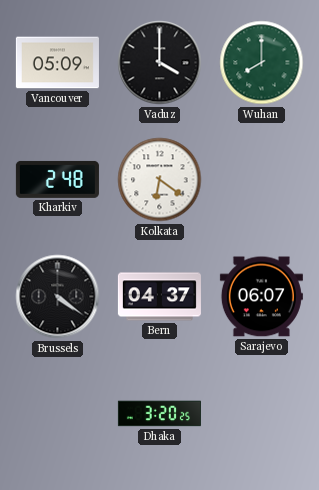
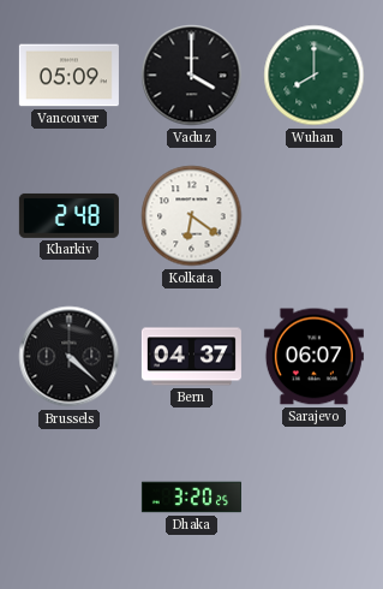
Brussels: 4:21 -> 4:22 (70, 357)
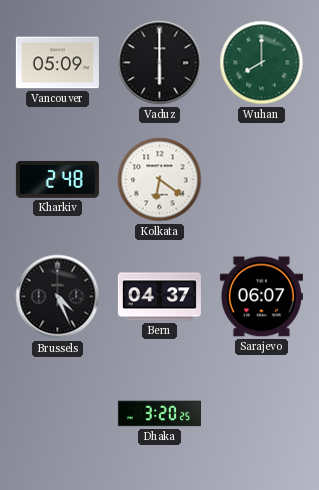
Vaduz: 4:00 -> 6:00 (160, 63)
Brussels: 4:22 -> 4:26 (58, 297)
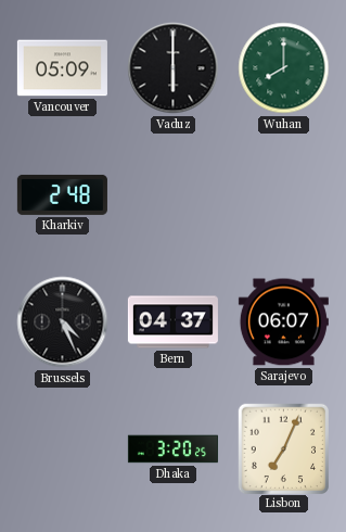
Kolkata: 6:21 -> none (160, 180)
Lisbon: none -> 7:04 (283, 448)
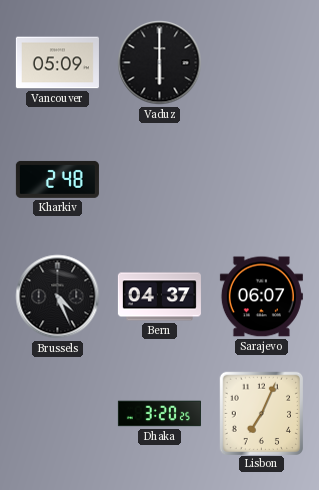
Wuhan: 8:00 -> none (284, 68)
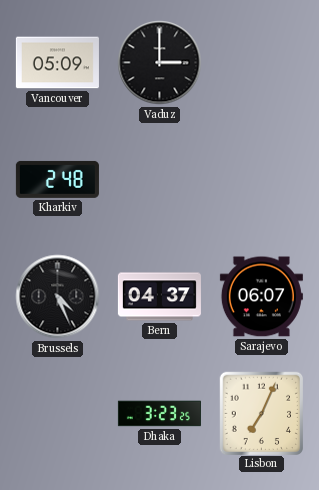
Vaduz: 6:00 -> 3:00 (160, 63)
Dhaka: 3:20 -> 3:23 (159, 414)
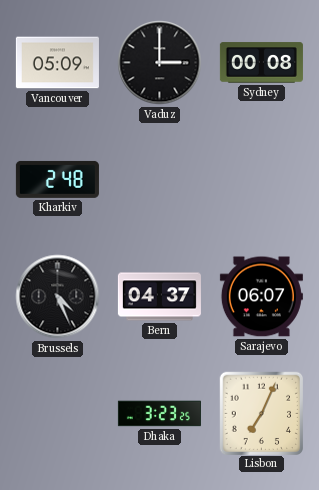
Sydney: none -> 00:08 (261, 63)
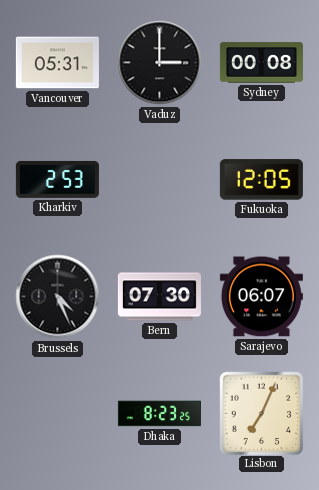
Vancouver: 05:09 -> 05:31 (57, 63)
Kharkiv: 2:48 -> 2:53 (57, 179)
Fukuoka: none -> 12:05 (261, 180)
Bern: 04:37 -> 07:30 (159, 297)
Dhaka: 3:23 -> 8:23 (159, 414)
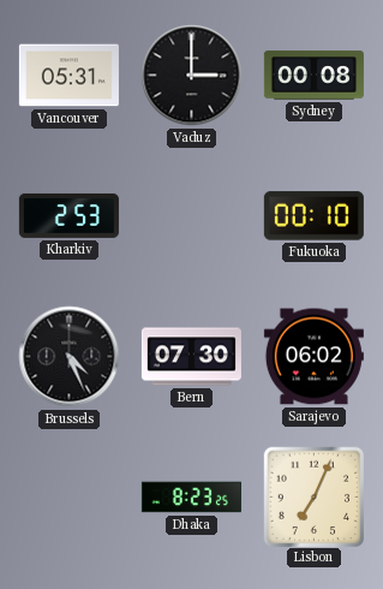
Fukuoka: 12:05 -> 00:10 (313, 216)
Sarajevo: 06:07 -> 06:02 (313, 357)
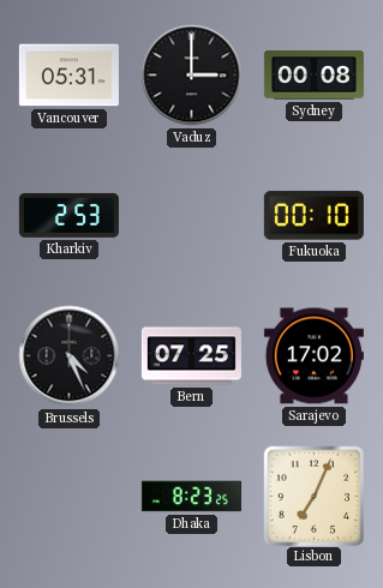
Bern: 07:30 -> 07:25 (191, 356)
Sarajevo: 06:02 -> 17:02 (313, 356)
